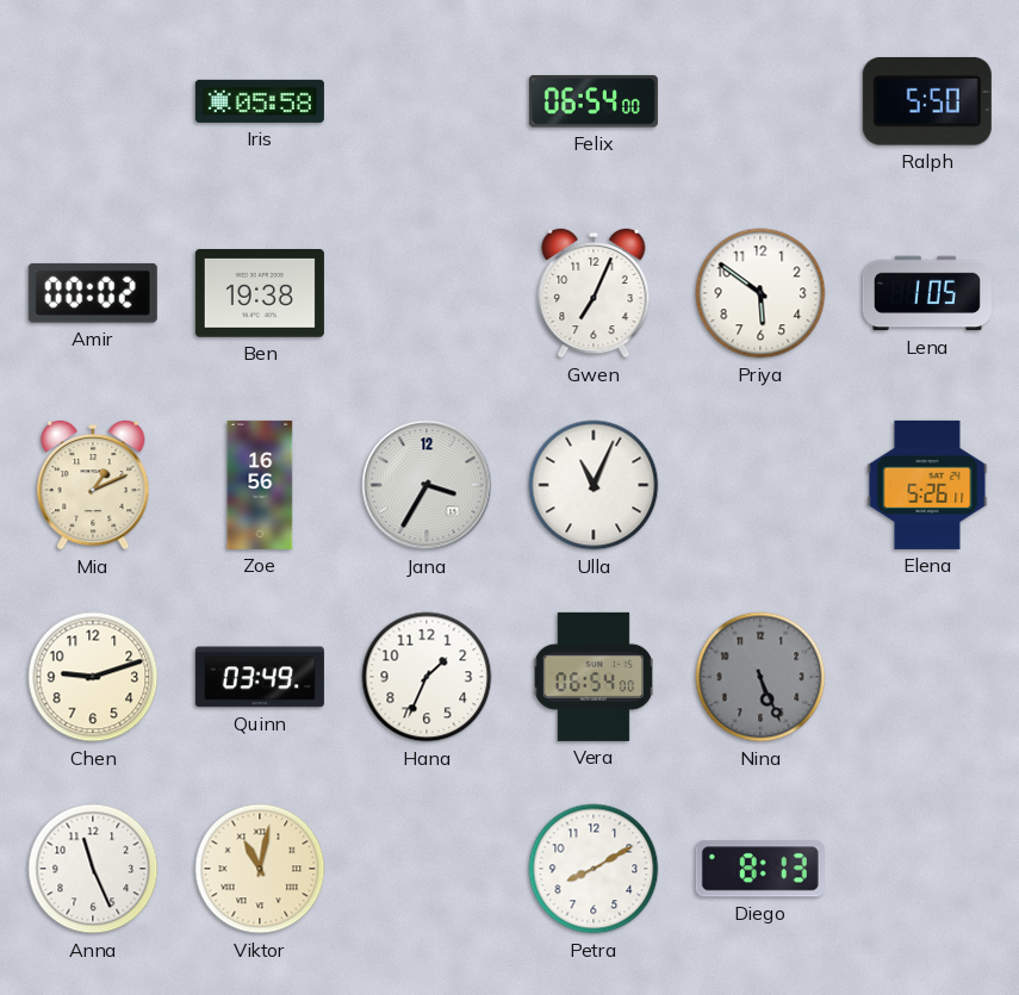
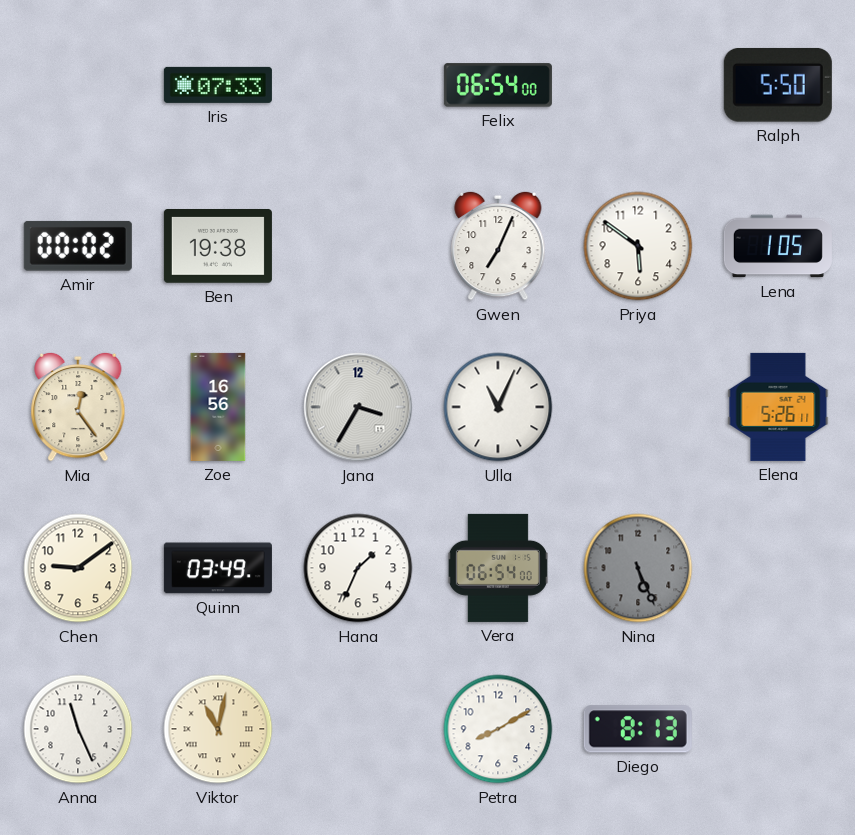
Iris: 05:58 -> 07:33 (218, 85)
Mia: 1:11 -> 12:24 (78, 407)
Chen: 9:12 -> 9:09 (78, 568)
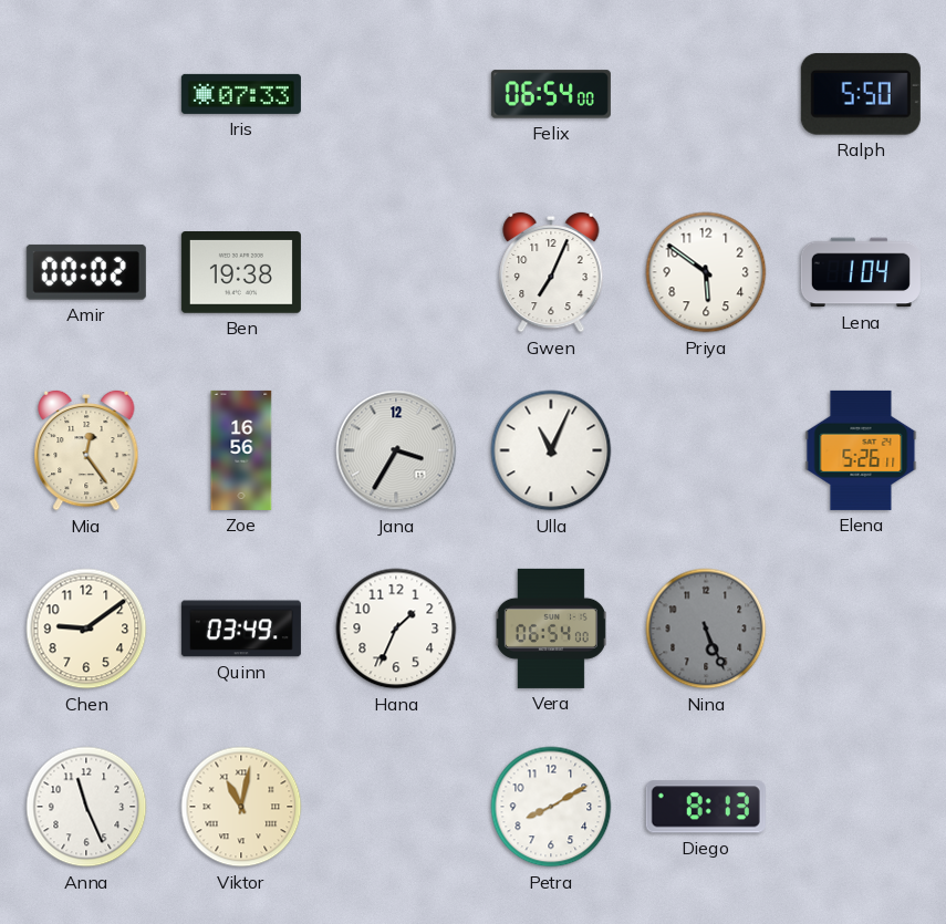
Lena: 1:05 -> 1:04 (861, 272)
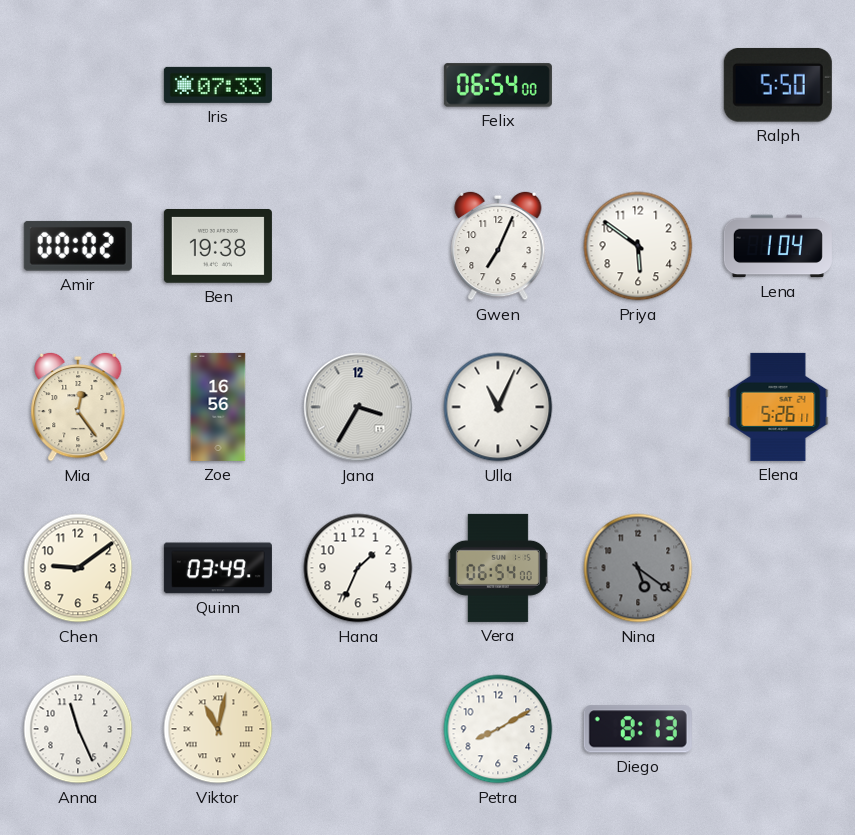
Nina: 5:26 -> 5:21 (638, 568)
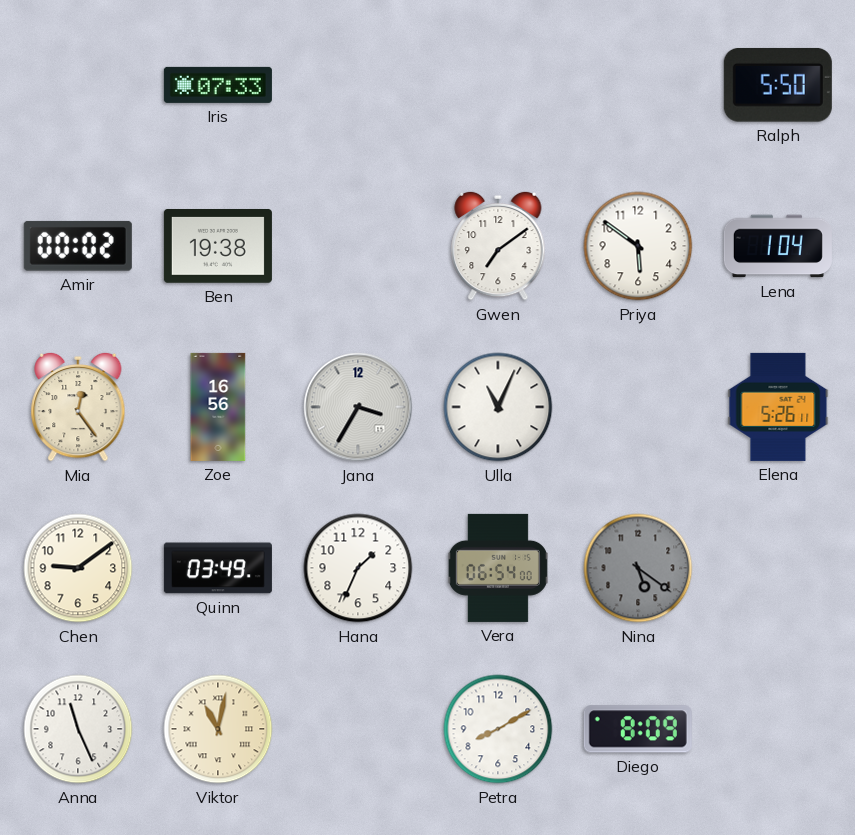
Felix: 06:54 -> none (498, 85)
Gwen: 7:04 -> 7:09 (498, 246)
Diego: 8:13 -> 8:09 (638, 729)
